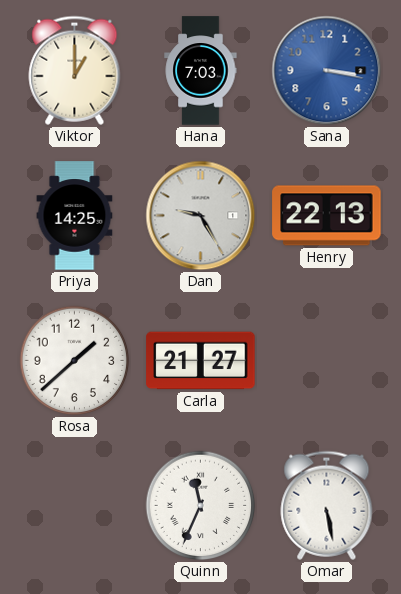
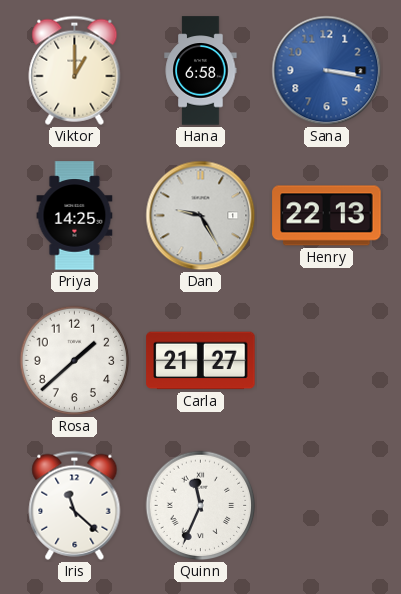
Hana: 7:03 -> 6:58 (201, 71)
Iris: none -> 11:22 (75, 505)
Omar: 5:28 -> none (327, 505)
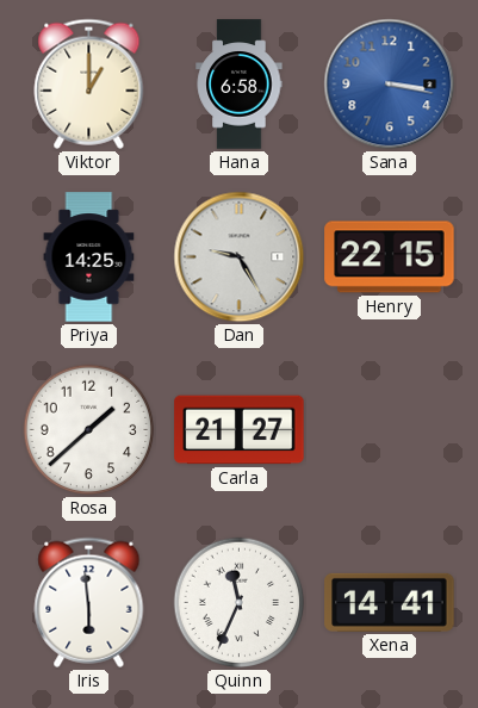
Henry: 22:13 -> 22:15 (390, 257)
Iris: 11:22 -> 5:59 (89, 602)
Xena: none -> 14:41 (390, 602)
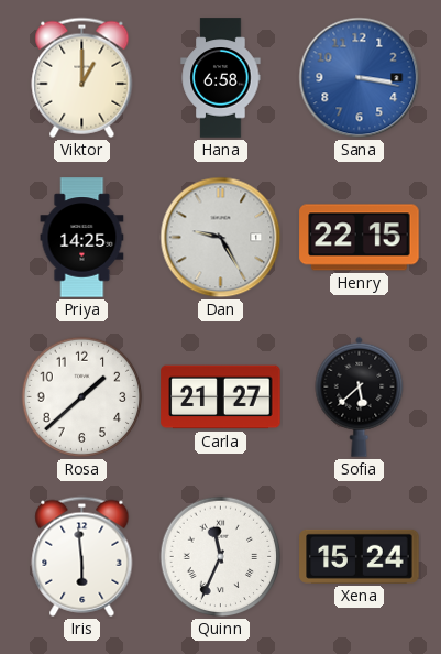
Sofia: none -> 5:38 (360, 396)
Xena: 14:41 -> 15:24 (360, 556)
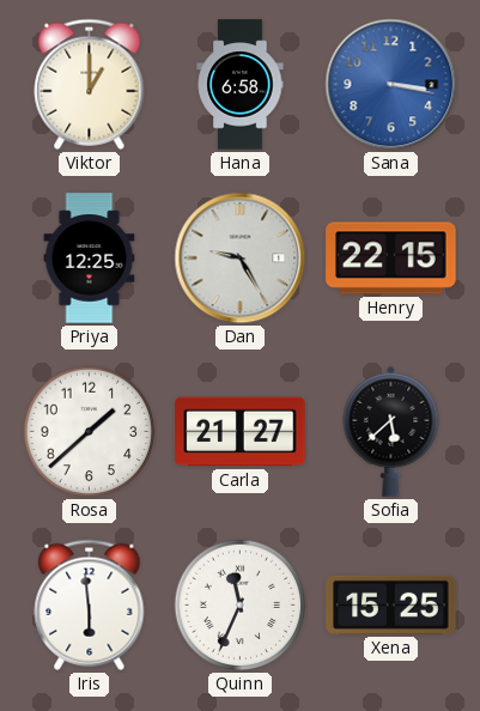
Priya: 14:25 -> 12:25 (90, 259)
Xena: 15:24 -> 15:25 (391, 604)
